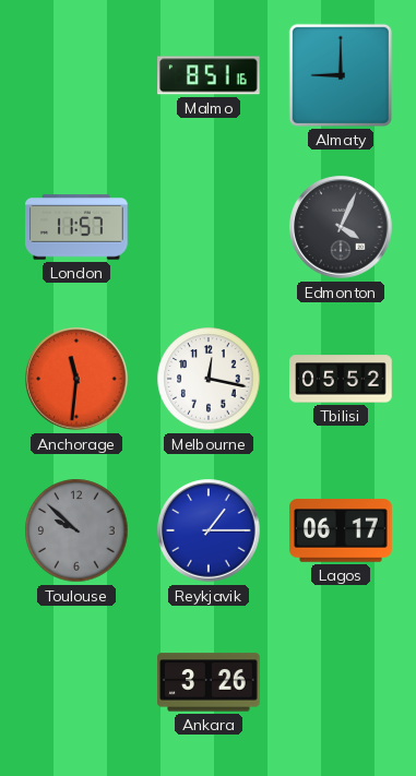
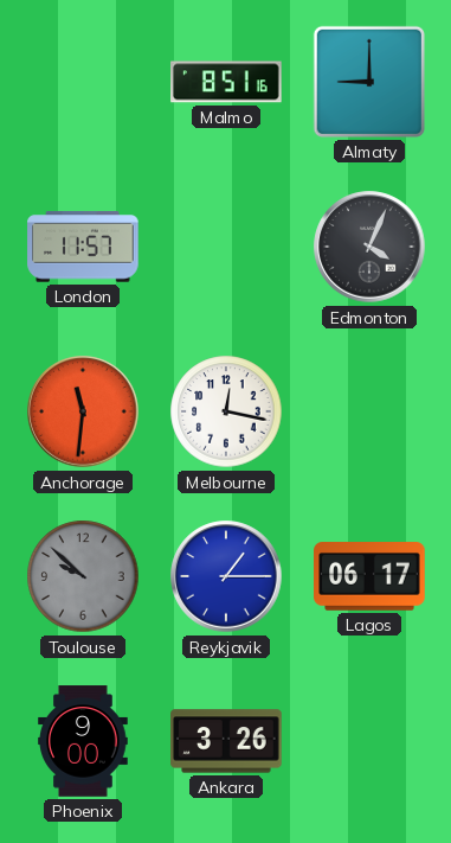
Tbilisi: 05:52 -> none (341, 379)
Phoenix: none -> 9:00 (83, 741)
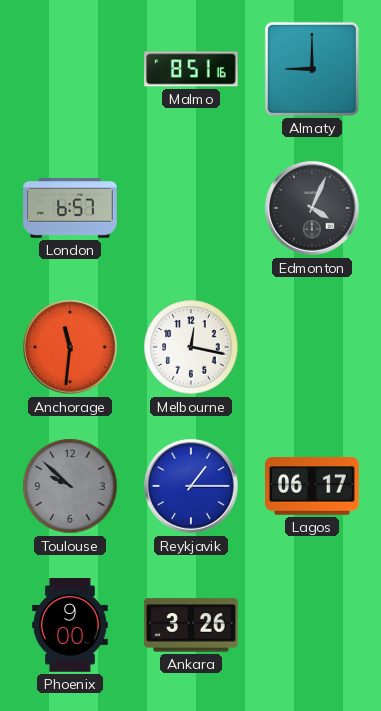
London: 11:57 -> 6:57 (70, 208)
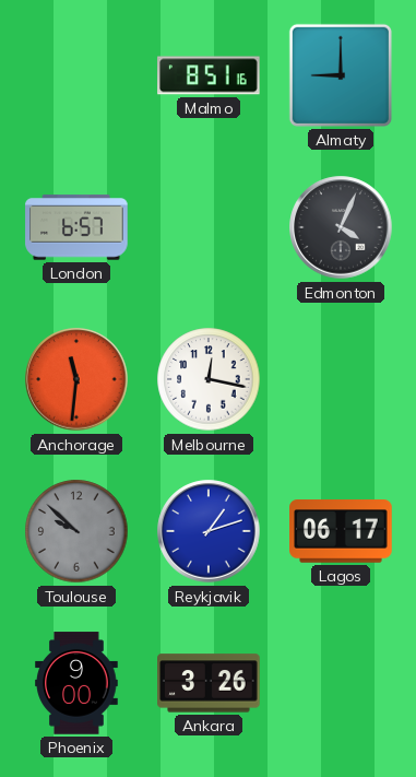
Reykjavik: 1:15 -> 1:12 (209, 531)
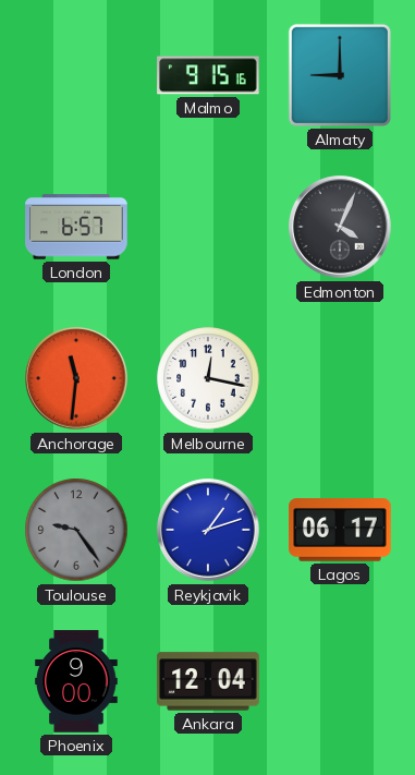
Malmo: 8:51 -> 9:15 (208, 75)
Toulouse: 9:52 -> 9:24 (76, 530)
Ankara: 3:26 -> 12:04 (208, 681)
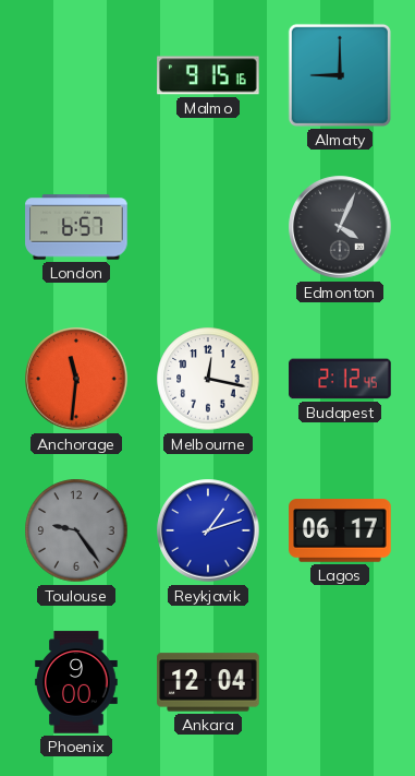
Budapest: none -> 2:12 (340, 379)
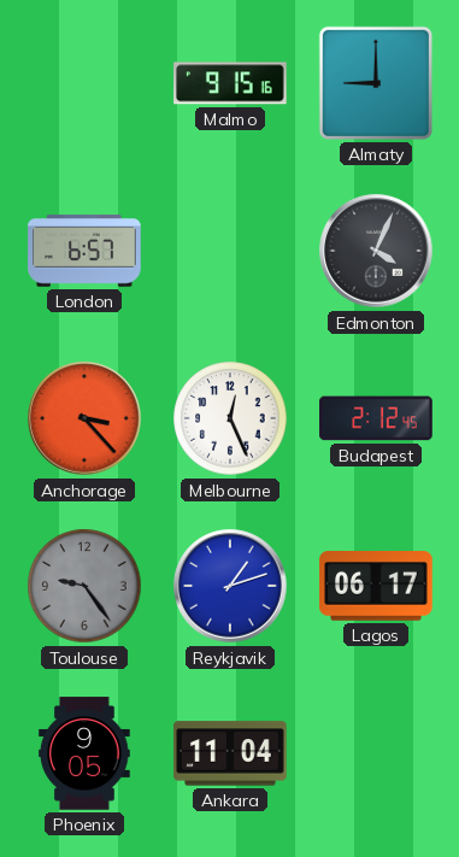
Anchorage: 11:31 -> 3:23 (84, 418)
Melbourne: 12:17 -> 12:26 (230, 418)
Phoenix: 9:00 -> 9:05 (84, 753)
Ankara: 12:04 -> 11:04 (230, 753)
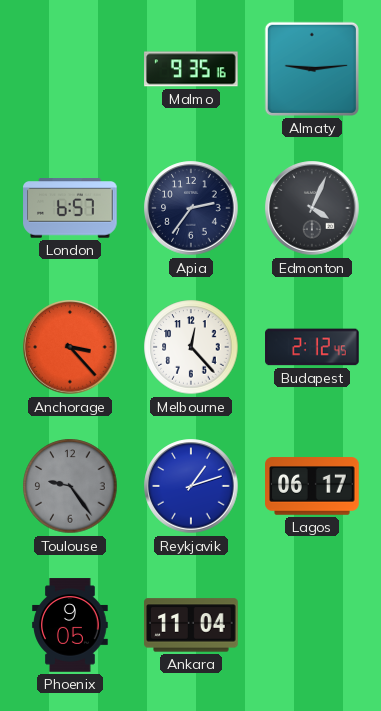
Malmo: 9:15 -> 9:35 (191, 69)
Almaty: 9:00 -> 9:14 (312, 69)
Apia: none -> 2:36 (191, 208)
Melbourne: 12:26 -> 12:23 (191, 347)
